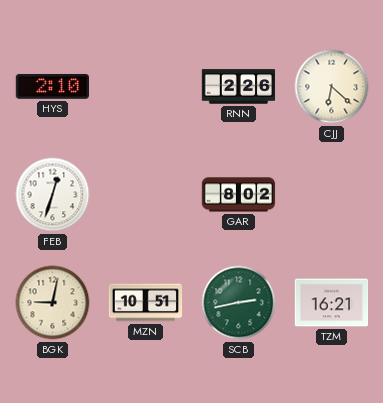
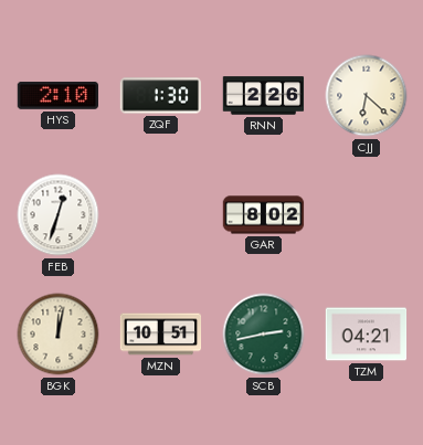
ZQF: none -> 1:30 (160, 96)
BGK: 9:02 -> 12:02 (59, 335)
TZM: 16:21 -> 04:21 (367, 335)
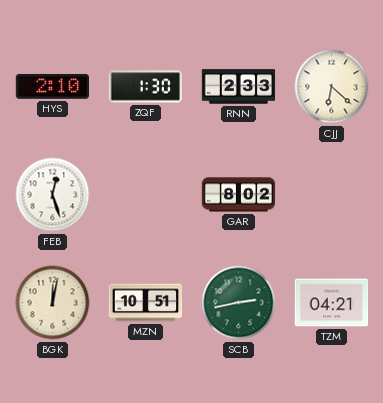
RNN: 2:26 -> 2:33 (239, 87)
FEB: 12:33 -> 12:27 (53, 195)
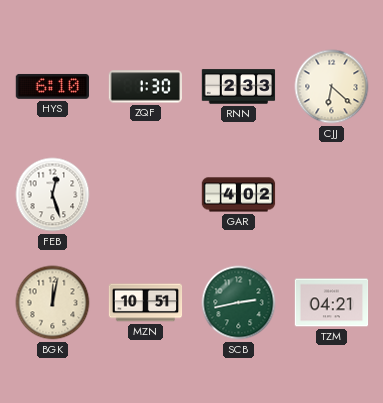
HYS: 2:10 -> 6:10 (52, 86)
GAR: 8:02 -> 4:02 (239, 195)
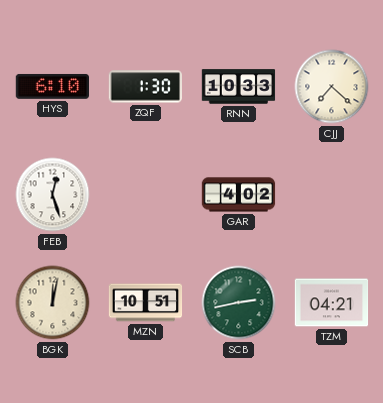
RNN: 2:33 -> 10:33 (239, 87)
CJJ: 6:22 -> 7:22 (332, 87)
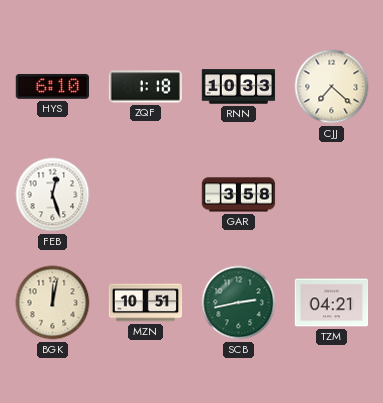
ZQF: 1:30 -> 1:18 (145, 87)
GAR: 4:02 -> 3:58 (239, 195)
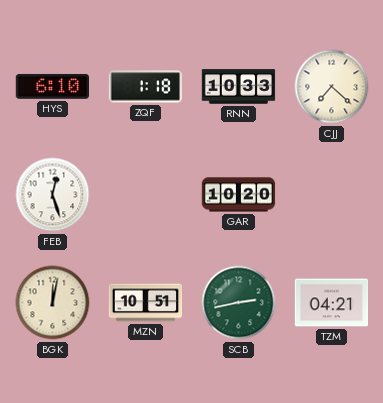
GAR: 3:58 -> 10:20 (239, 195)
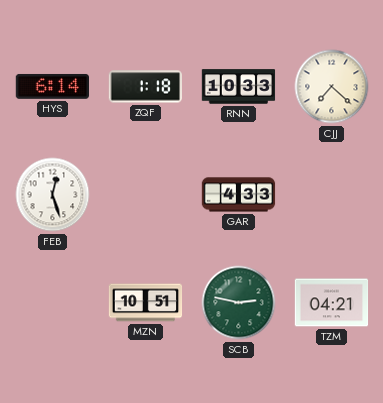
HYS: 6:10 -> 6:14 (52, 86)
GAR: 10:20 -> 4:33 (239, 195)
BGK: 12:02 -> none (53, 303)
SCB: 2:43 -> 2:47 (239, 303)
